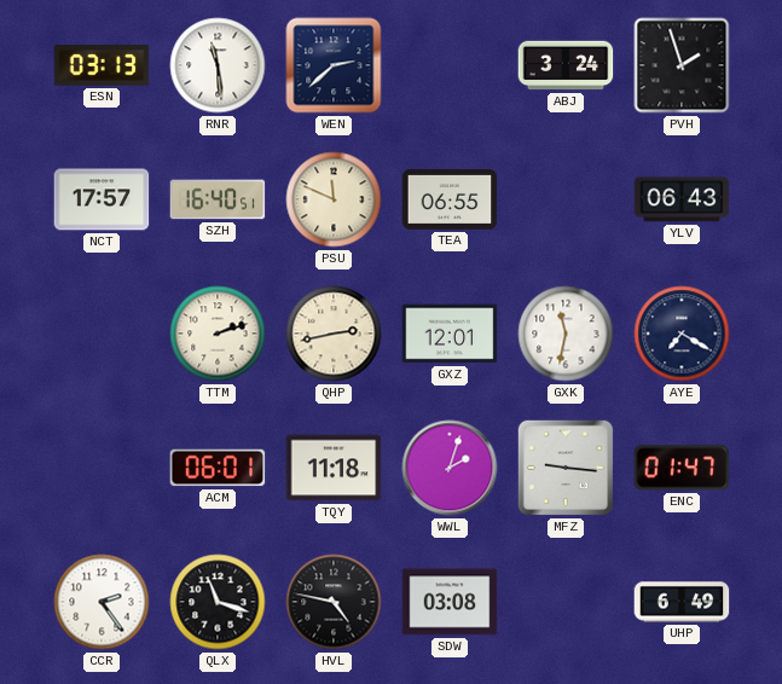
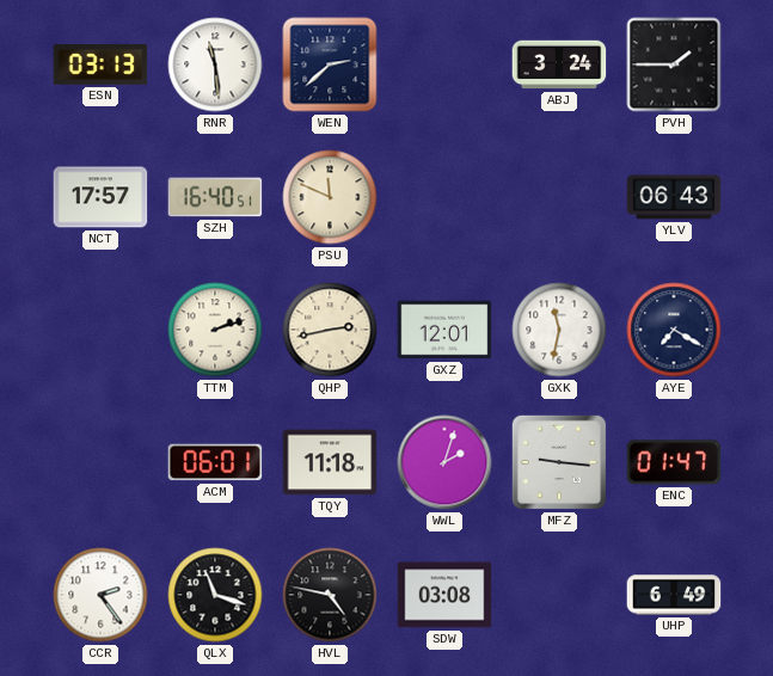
PVH: 1:57 -> 1:45 (674, 64)
TEA: 06:55 -> none (450, 199)
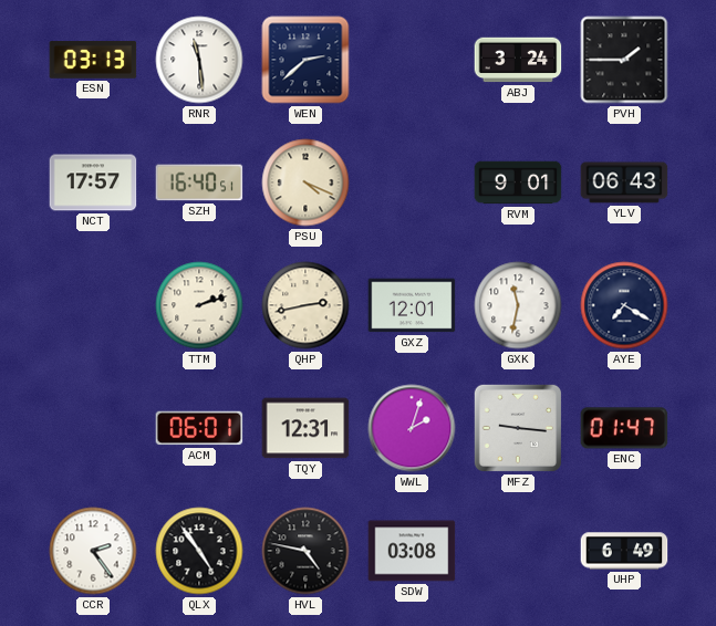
PSU: 11:49 -> 4:19 (305, 182)
RVM: none -> 9:01 (518, 182)
TQY: 11:18 -> 12:31 (305, 428)
QLX: 11:18 -> 4:54 (199, 551)
